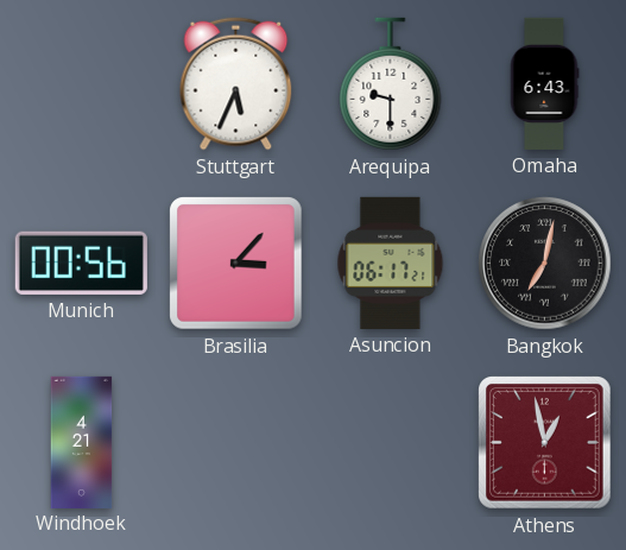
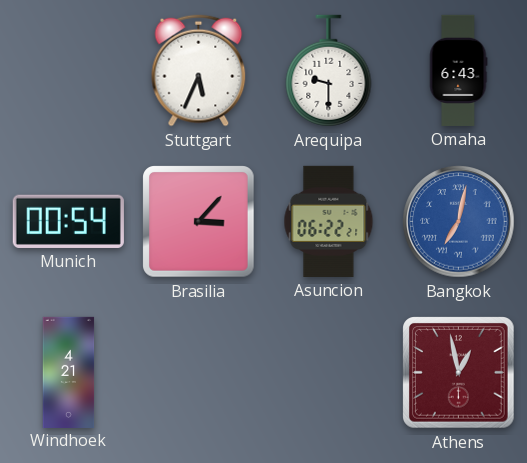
Munich: 00:56 -> 00:54 (68, 221)
Asuncion: 06:17 -> 06:22 (329, 221)
Bangkok dial: black -> blue (459, 222)
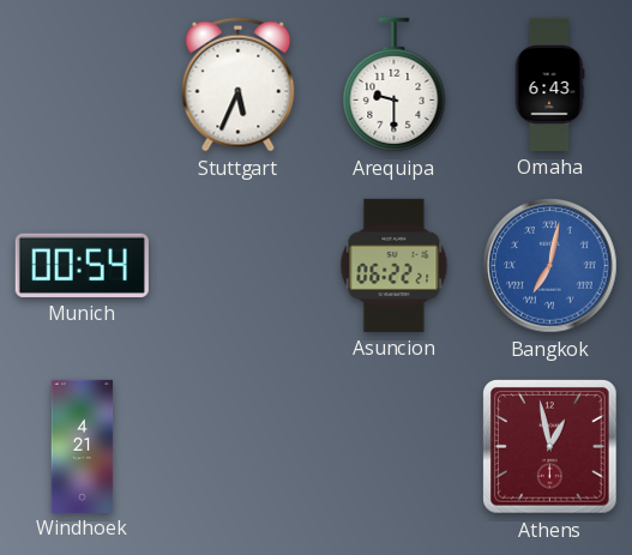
Brasilia: 3:07 -> none (199, 222)
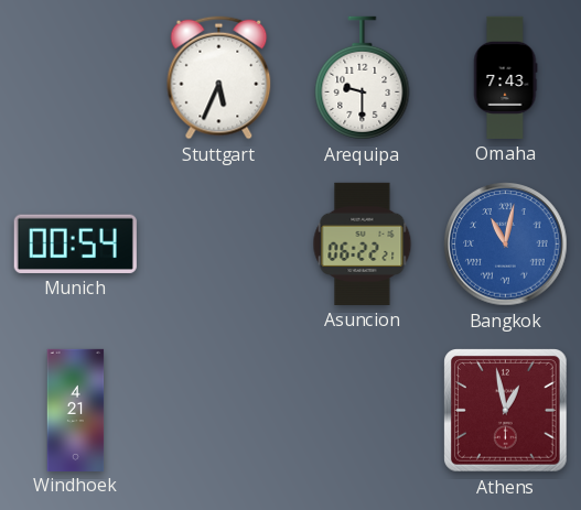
Omaha: 6:43 -> 7:43 (505, 77)
Bangkok: 7:02 -> 11:02 (506, 245)
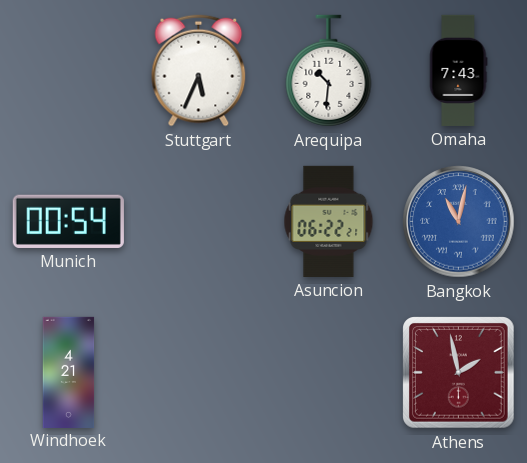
Arequipa: 9:30 -> 10:31 (329, 71)
Athens: 12:58 -> 1:58 (459, 373)
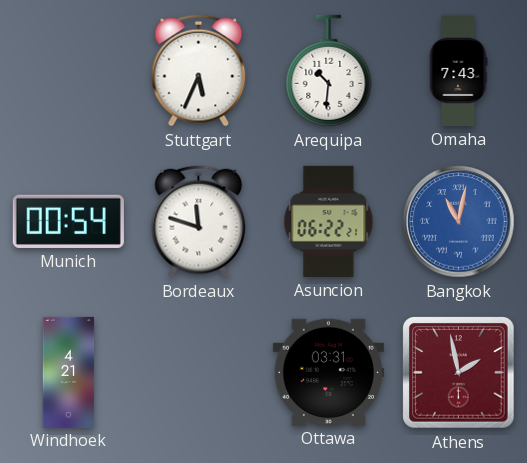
Bordeaux: none -> 11:48 (199, 222)
Ottawa: none -> 03:31 (328, 372)
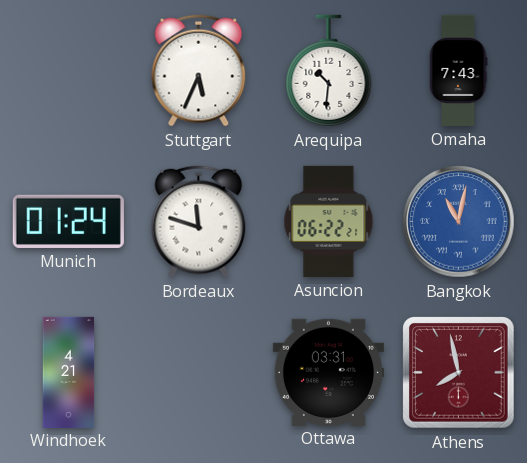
Munich: 00:54 -> 01:24 (68, 221)
Athens: 1:58 -> 7:58 (459, 373)
